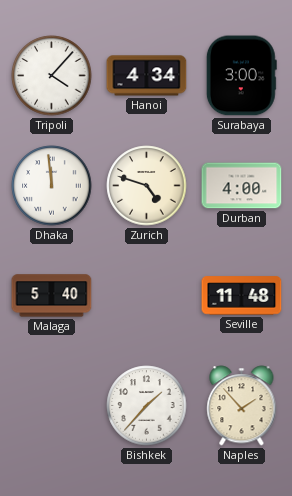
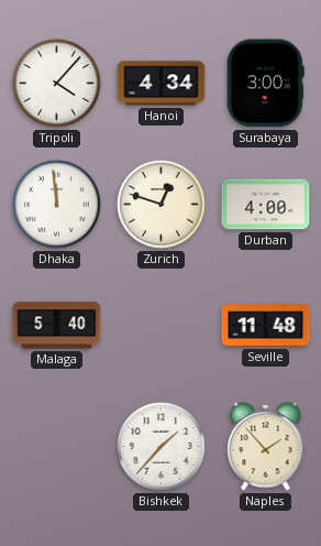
Zurich: 4:48 -> 12:48 (162, 205)
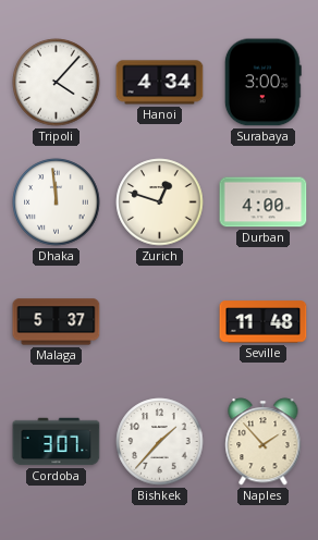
Malaga: 5:40 -> 5:37 (57, 322)
Cordoba: none -> 3:07 (57, 442)
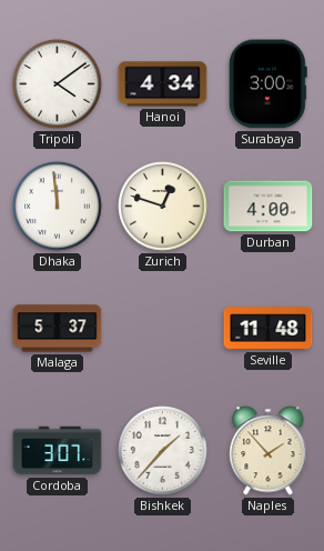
Tripoli: 4:07 -> 4:09 (58, 84)
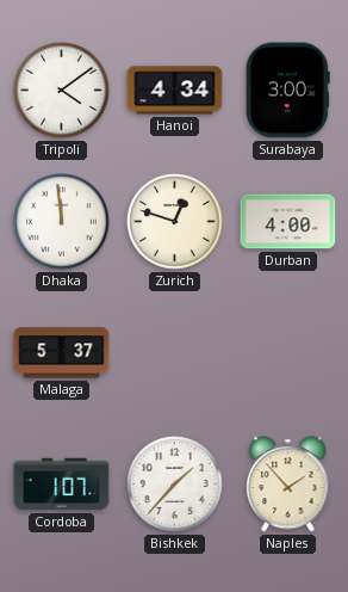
Seville: 11:48 -> none (269, 329)
Cordoba: 3:07 -> 1:07 (62, 485)
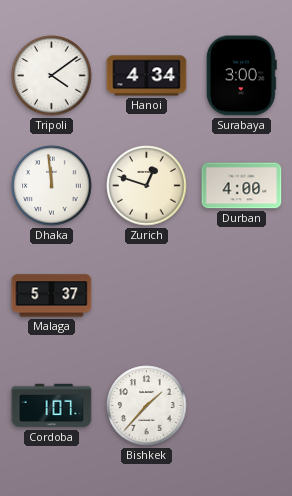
Naples: 1:53 -> none (288, 485)
